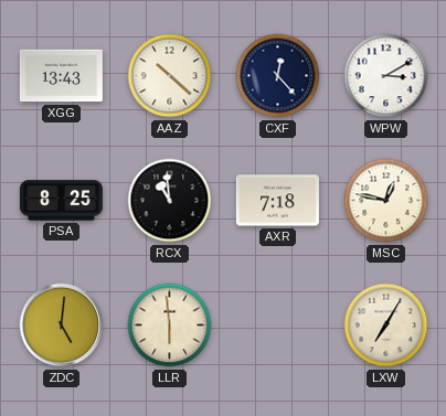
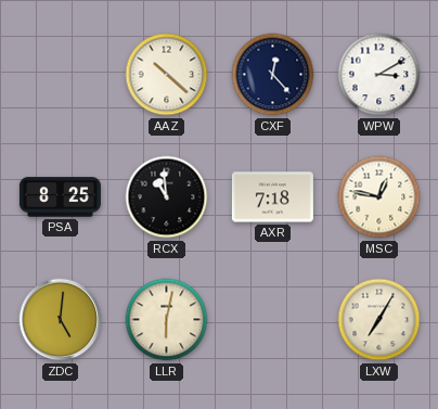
XGG: 13:43 -> none (61, 76)
LLR: 5:59 -> 6:02 (167, 320)
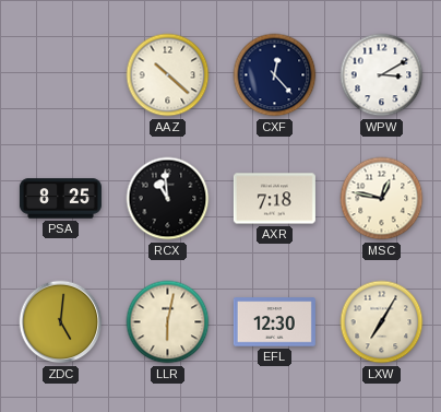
EFL: none -> 12:30 (274, 322)
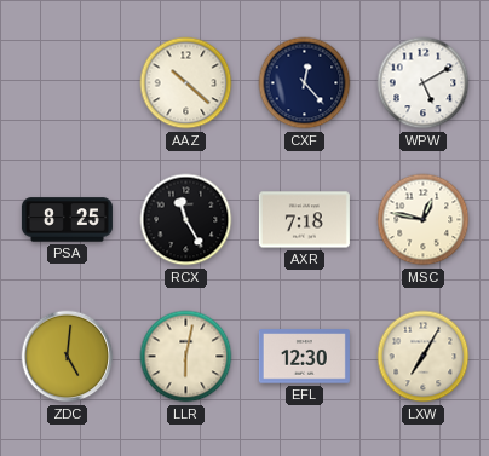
WPW: 3:10 -> 5:10 (424, 83)
RCX: 10:59 -> 11:25 (186, 220)
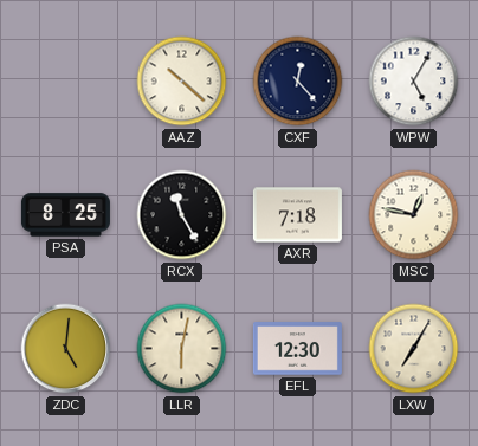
WPW: 5:10 -> 5:05 (414, 82)
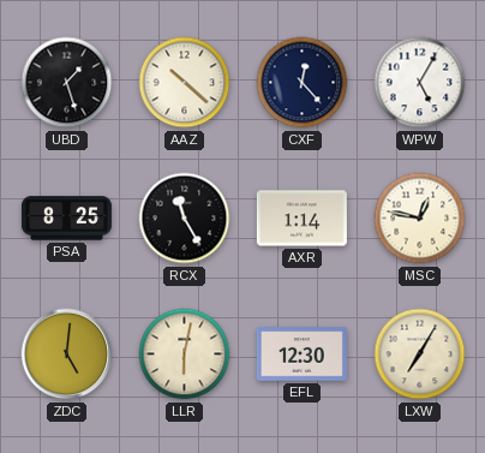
UBD: none -> 1:27 (67, 83)
AXR: 7:18 -> 1:14 (301, 219)
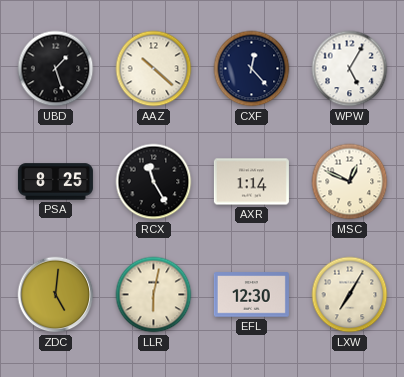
MSC: 12:47 -> 12:49 (350, 182)
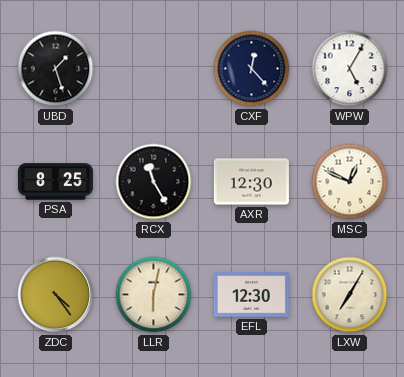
AAZ: 10:22 -> none (154, 69)
AXR: 1:14 -> 12:30 (251, 182)
ZDC: 5:01 -> 4:24 (56, 295)
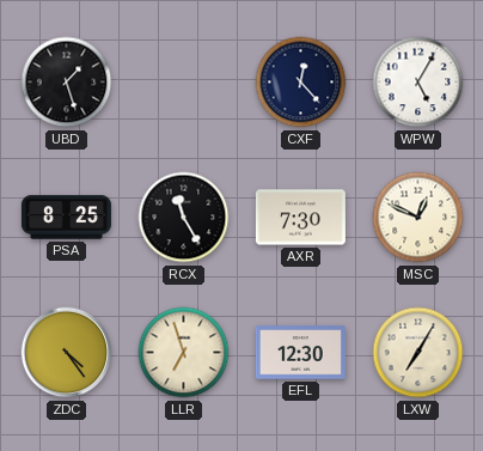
AXR: 12:30 -> 7:30 (300, 218)
LLR: 6:02 -> 6:57 (184, 353)
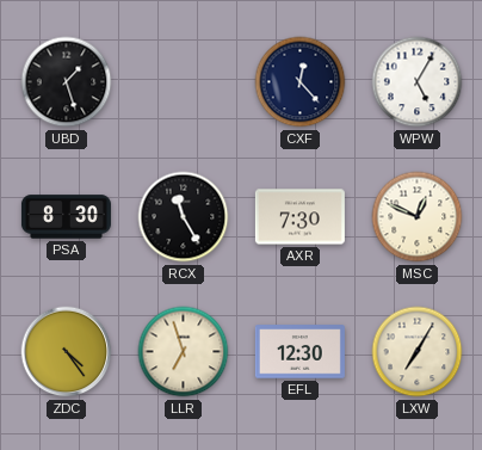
PSA: 8:25 -> 8:30 (66, 217)
